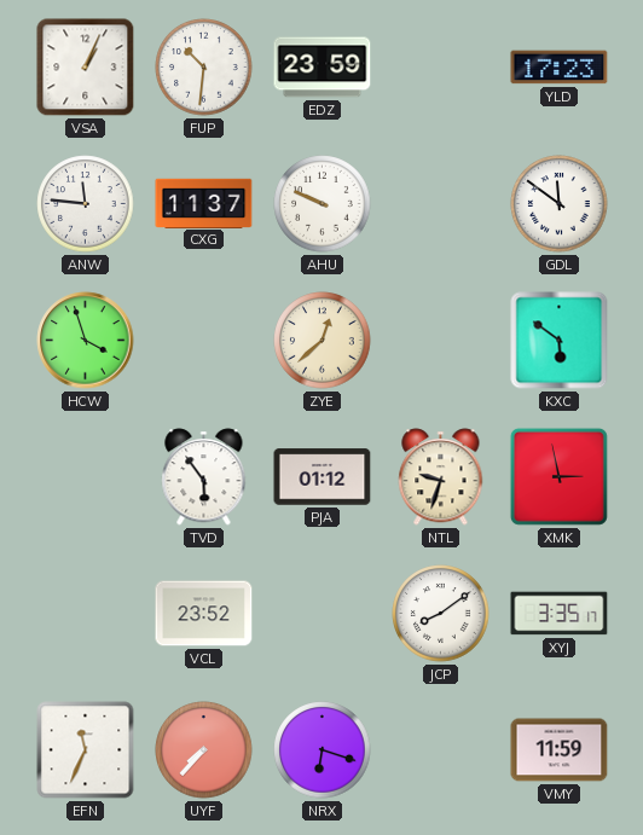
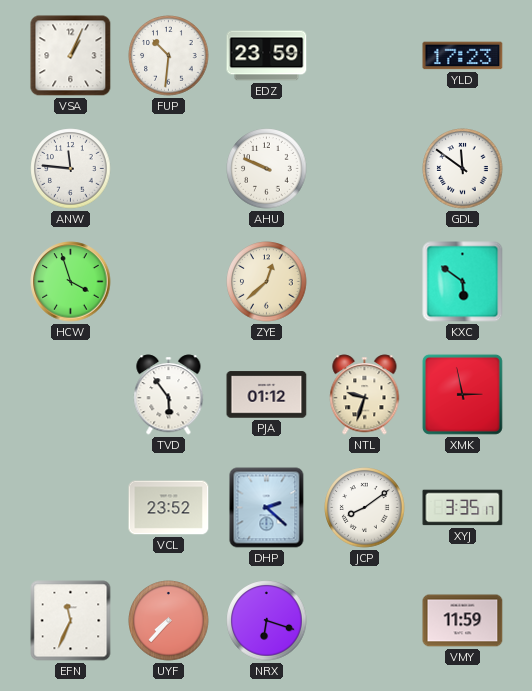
CXG: 11:37 -> none (204, 203)
DHP: none -> 2:22 (267, 508)
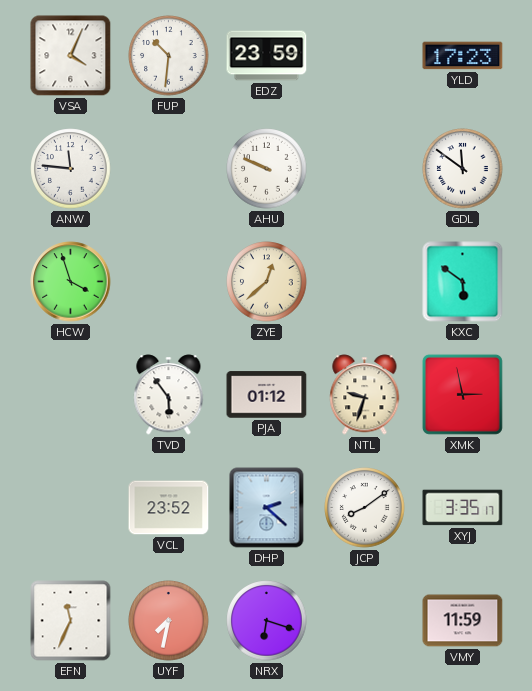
VSA: 1:04 -> 4:04 (71, 56)
UYF: 7:37 -> 7:32 (169, 621)
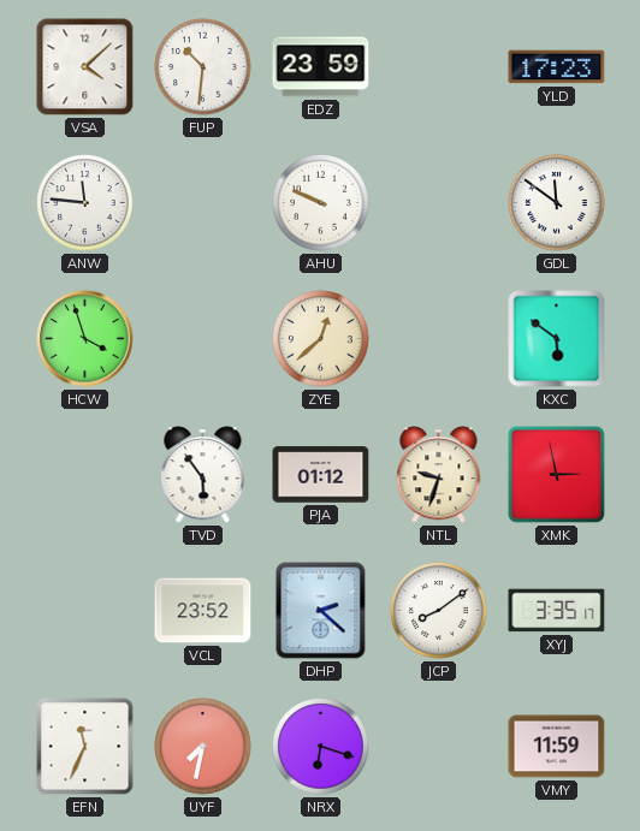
VSA: 4:04 -> 4:08 (85, 67)
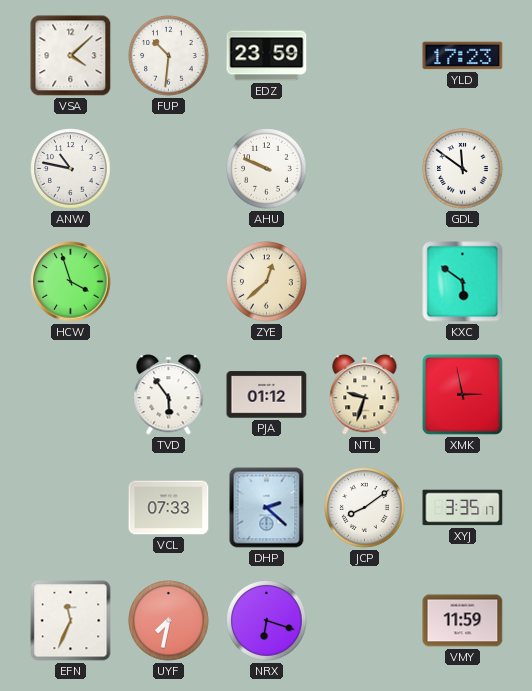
ANW: 11:46 -> 10:47 (71, 169)
VCL: 23:52 -> 07:33 (169, 508)
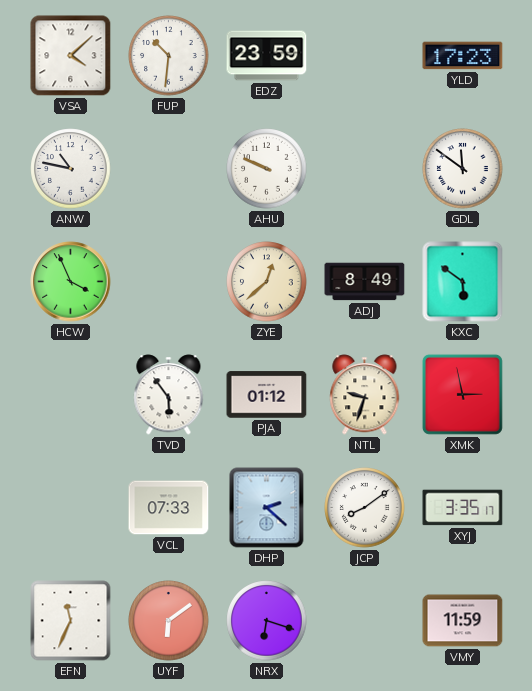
HCW: 3:57 -> 3:56 (71, 282)
ADJ: none -> 8:49 (365, 282)
UYF: 7:32 -> 6:09 (169, 621)
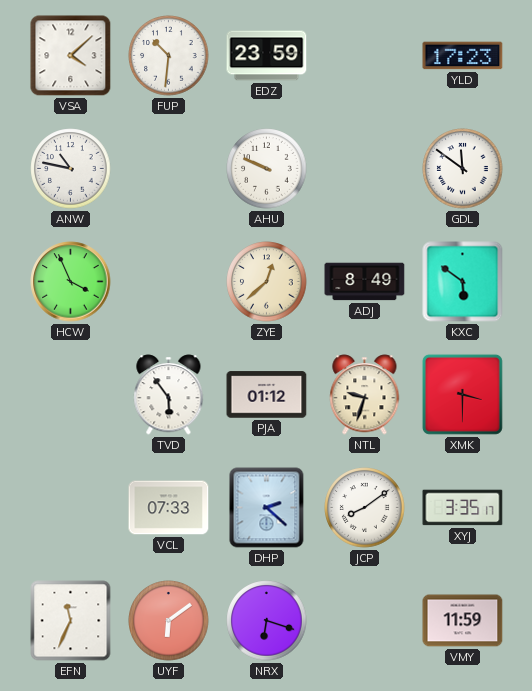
XMK: 2:58 -> 3:30 (462, 394)
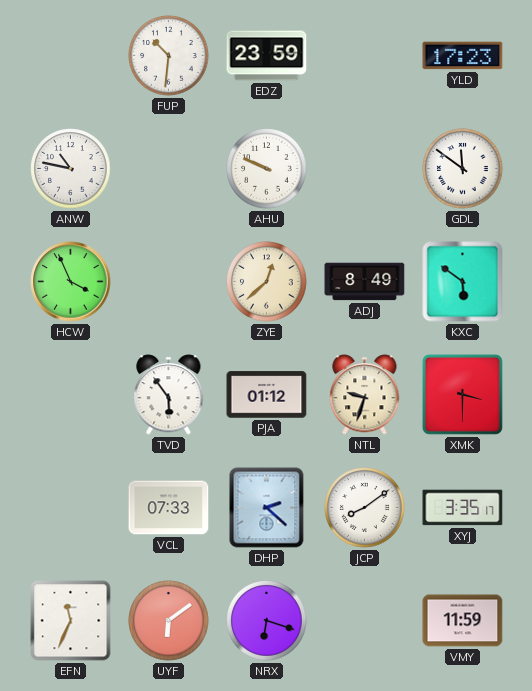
VSA: 4:08 -> none (71, 56)
